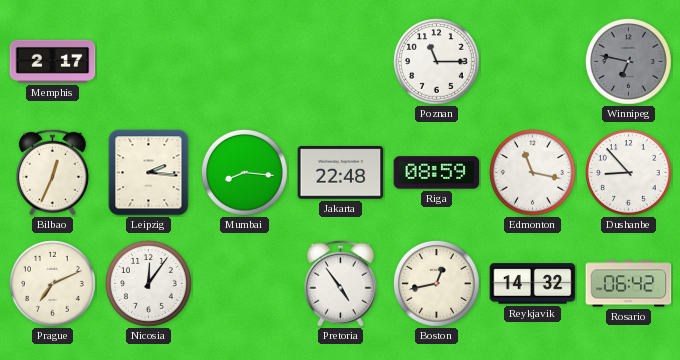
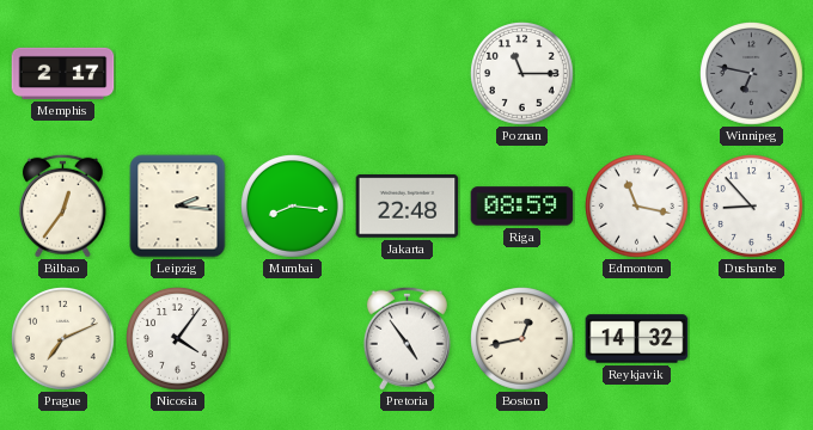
Bilbao: 12:34 -> 12:36 (62, 205)
Nicosia: 12:06 -> 4:06 (178, 339)
Rosario: 06:42 -> none (629, 284)
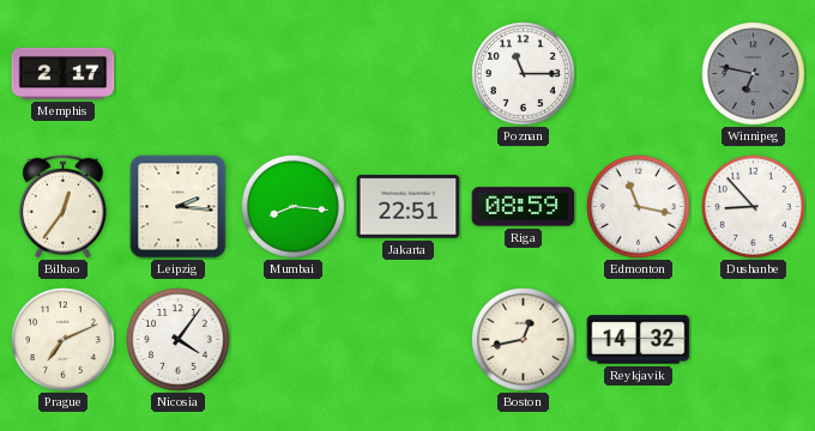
Jakarta: 22:48 -> 22:51 (409, 207)
Pretoria: 4:54 -> none (406, 338)
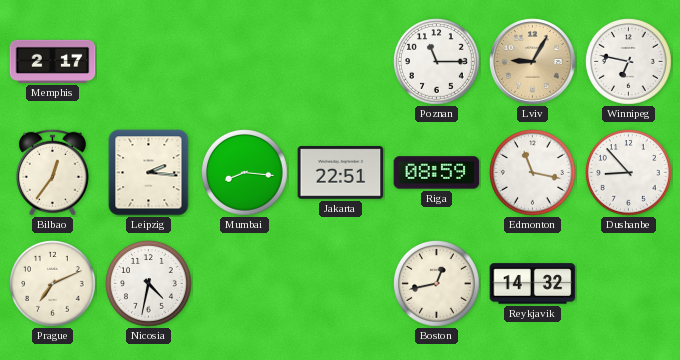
Lviv: none -> 9:05 (533, 62)
Winnipeg dial: grey -> white (629, 62)
Nicosia: 4:06 -> 4:32 (149, 284)
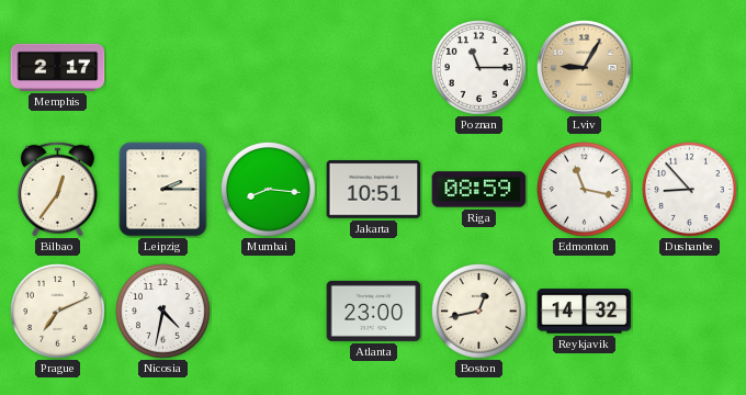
Winnipeg: 6:47 -> none (629, 62)
Leipzig: 2:16 -> 2:15 (163, 190)
Jakarta: 22:51 -> 10:51 (374, 190)
Atlanta: none -> 23:00 (374, 311)
